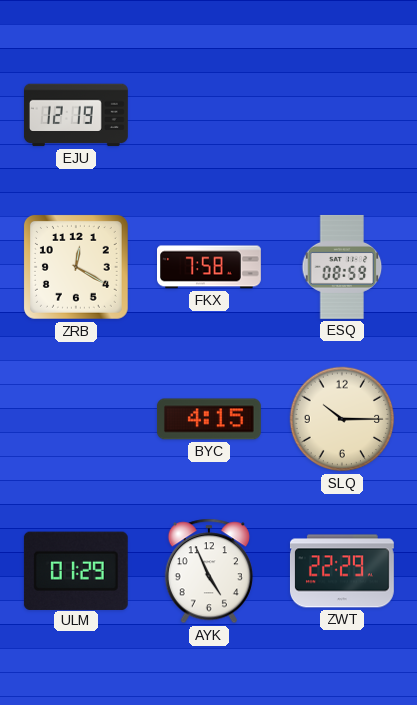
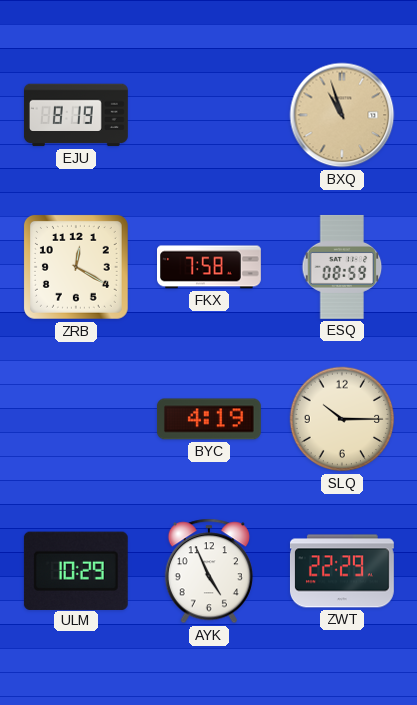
EJU: 12:19 -> 8:19 (76, 115)
BXQ: none -> 10:57 (342, 115)
BYC: 4:15 -> 4:19 (209, 419)
ULM: 01:29 -> 10:29 (76, 570)
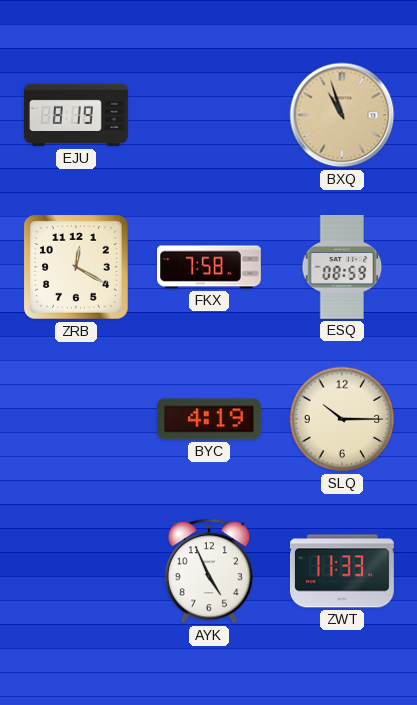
ULM: 10:29 -> none (76, 570)
ZWT: 22:29 -> 11:33 (342, 571)
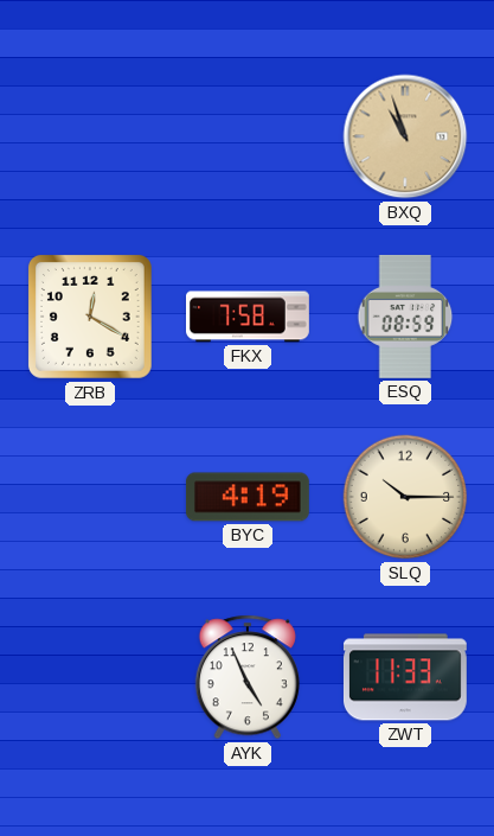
EJU: 8:19 -> none (76, 115)
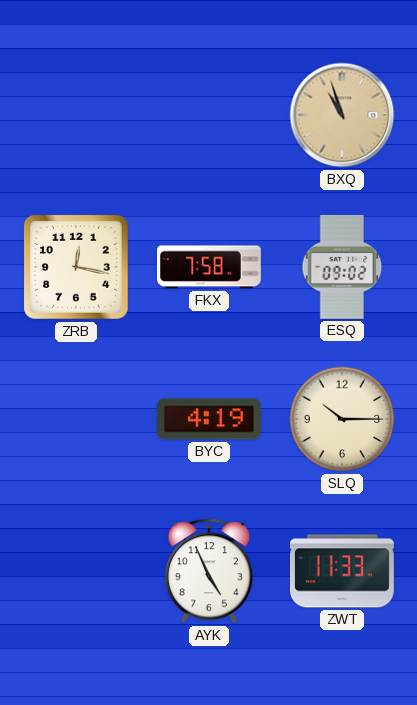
ZRB: 12:20 -> 12:17 (76, 267)
ESQ: 08:59 -> 09:02 (342, 267)
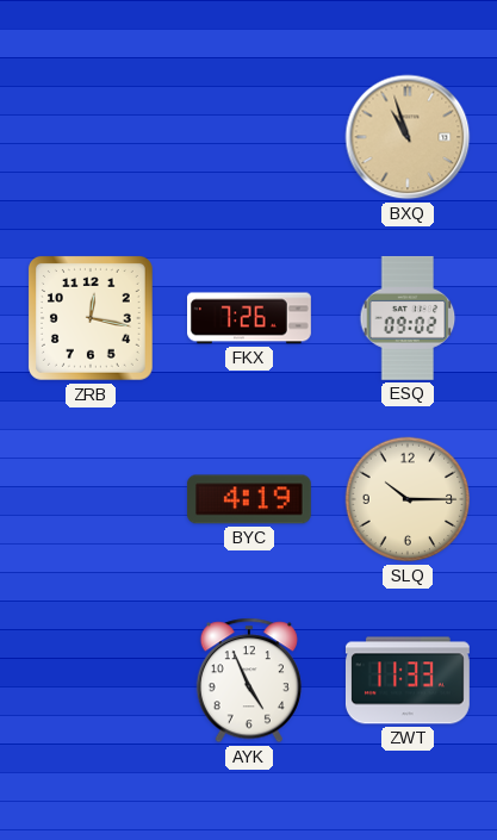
FKX: 7:58 -> 7:26 (250, 318)
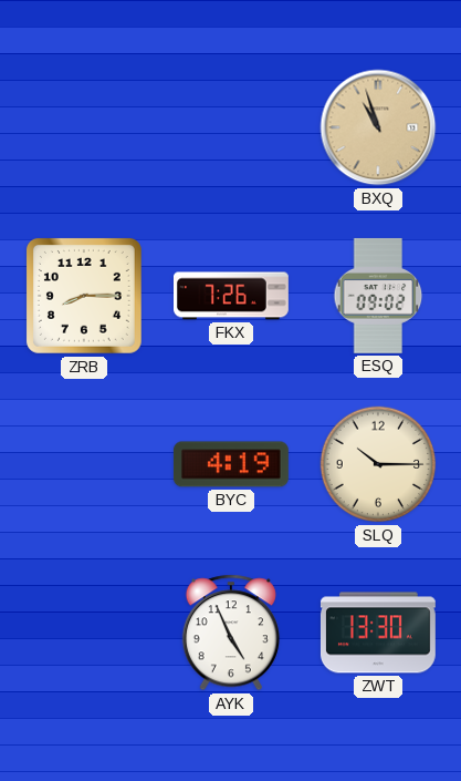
ZRB: 12:17 -> 8:15 (84, 296)
ZWT: 11:33 -> 13:30 (378, 633)
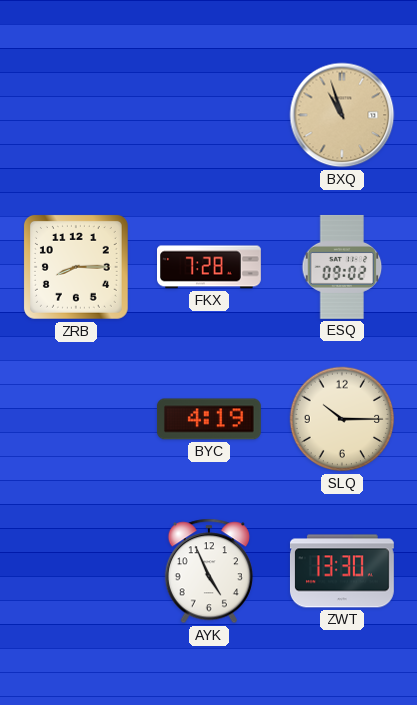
FKX: 7:26 -> 7:28 (210, 267)
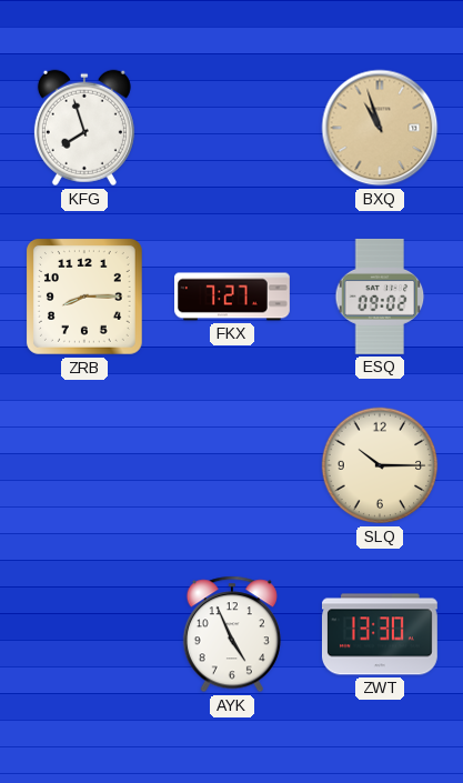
KFG: none -> 7:57 (84, 128)
FKX: 7:28 -> 7:27 (233, 297)
BYC: 4:19 -> none (209, 419)
